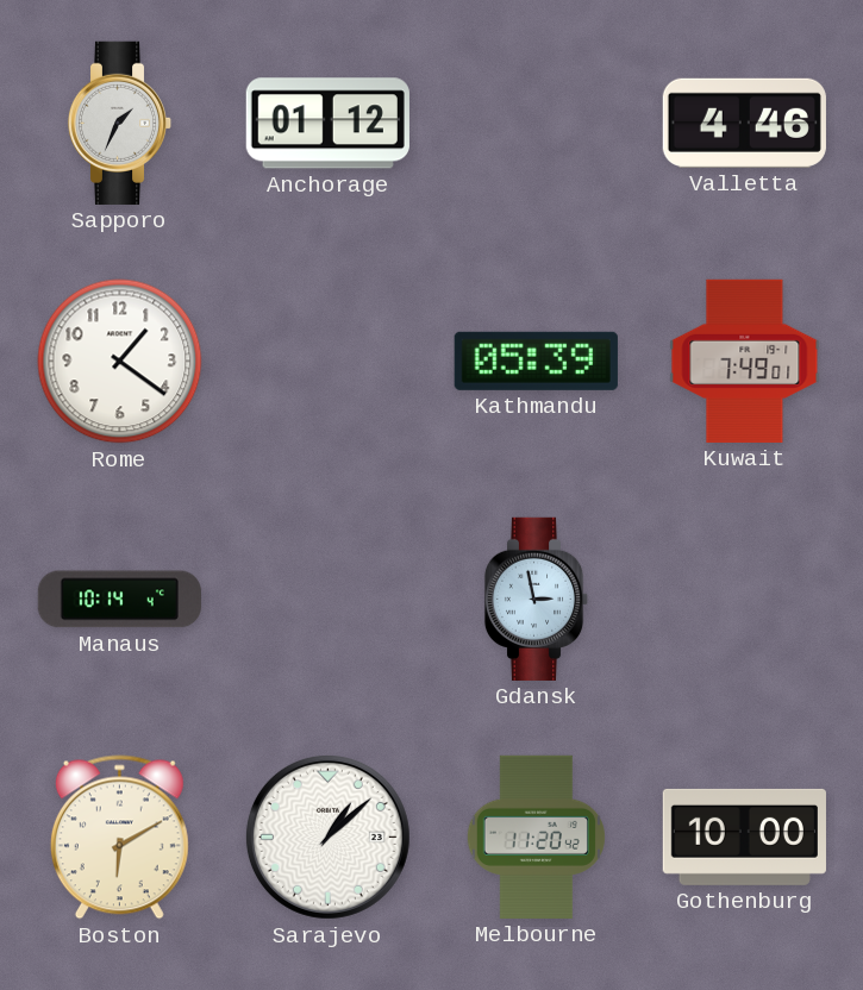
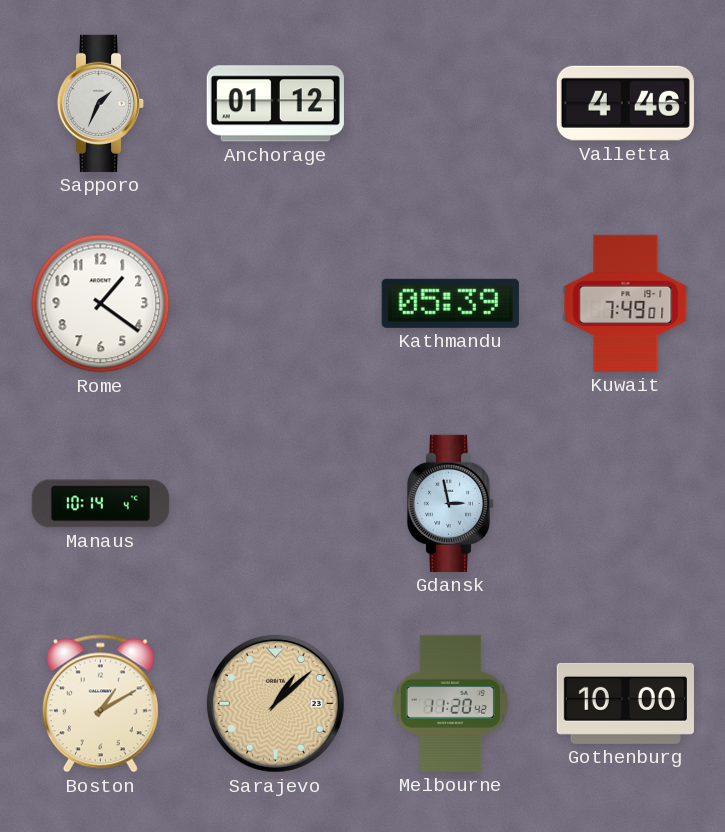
Boston: 6:10 -> 1:10 (100, 704)
Sarajevo dial: white -> champagne (275, 703)
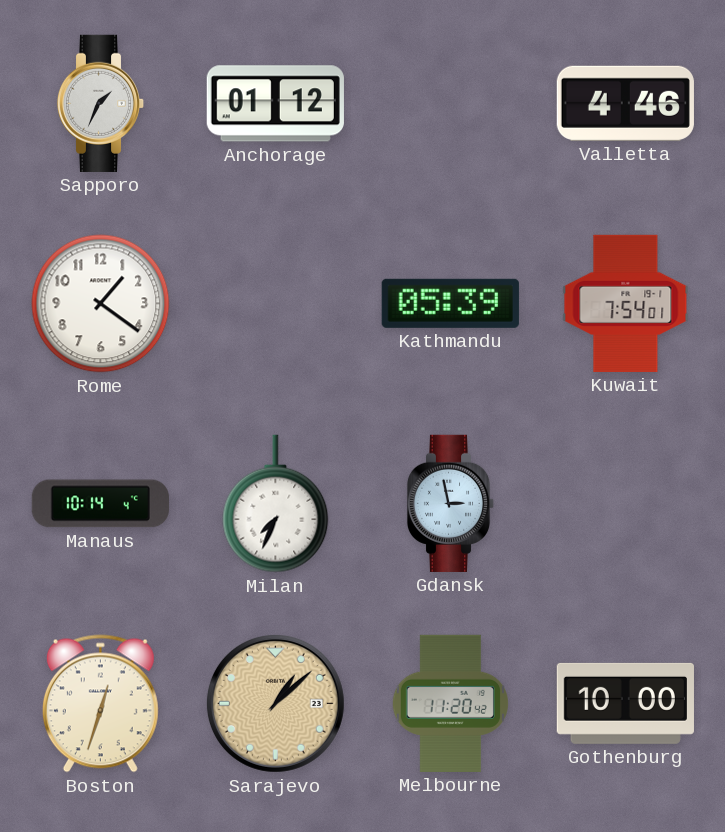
Kuwait: 7:49 -> 7:54 (626, 303)
Milan: none -> 7:34 (276, 504)
Boston: 1:10 -> 12:33 (100, 704)
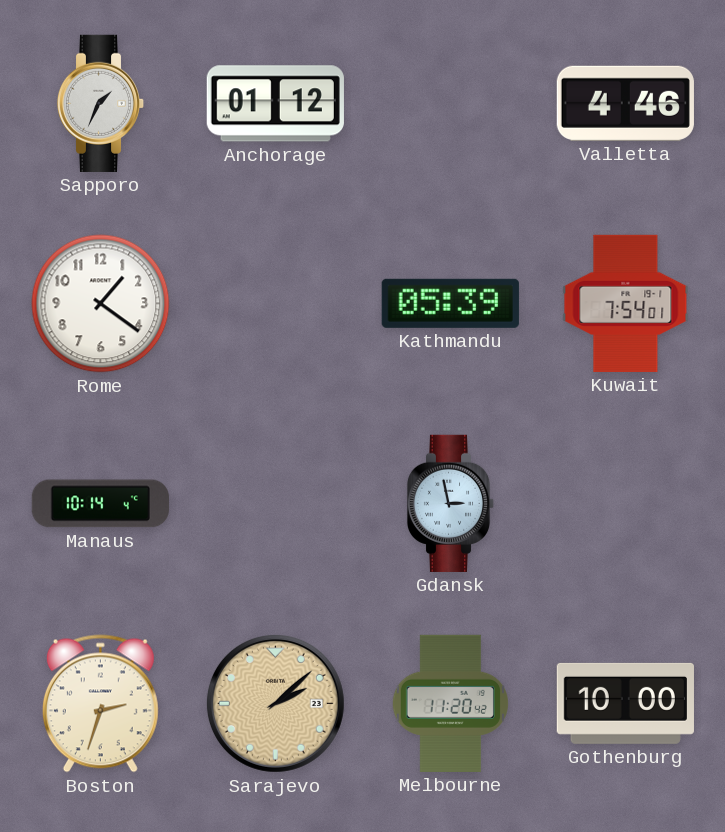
Milan: 7:34 -> none (276, 504)
Boston: 12:33 -> 2:33 (100, 704)
Sarajevo: 1:08 -> 2:08 (275, 703)
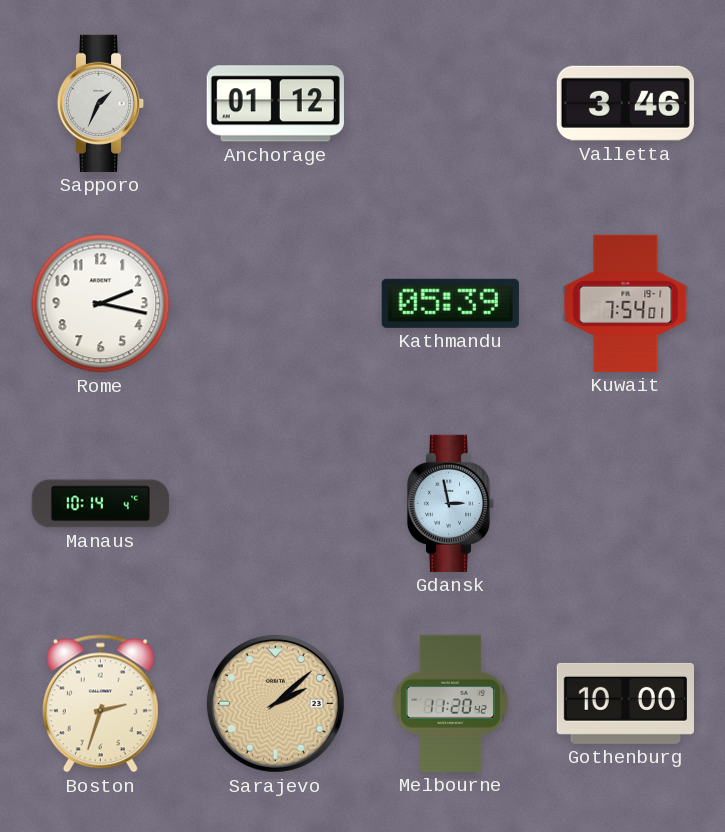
Valletta: 4:46 -> 3:46 (625, 103)
Rome: 1:21 -> 2:17 (101, 304)
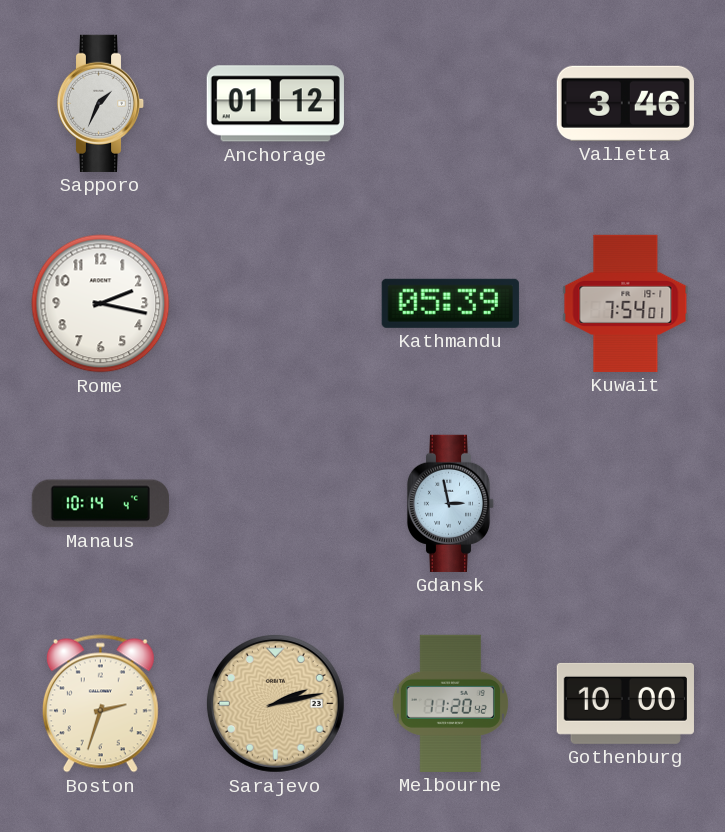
Sarajevo: 2:08 -> 2:13 (275, 703)
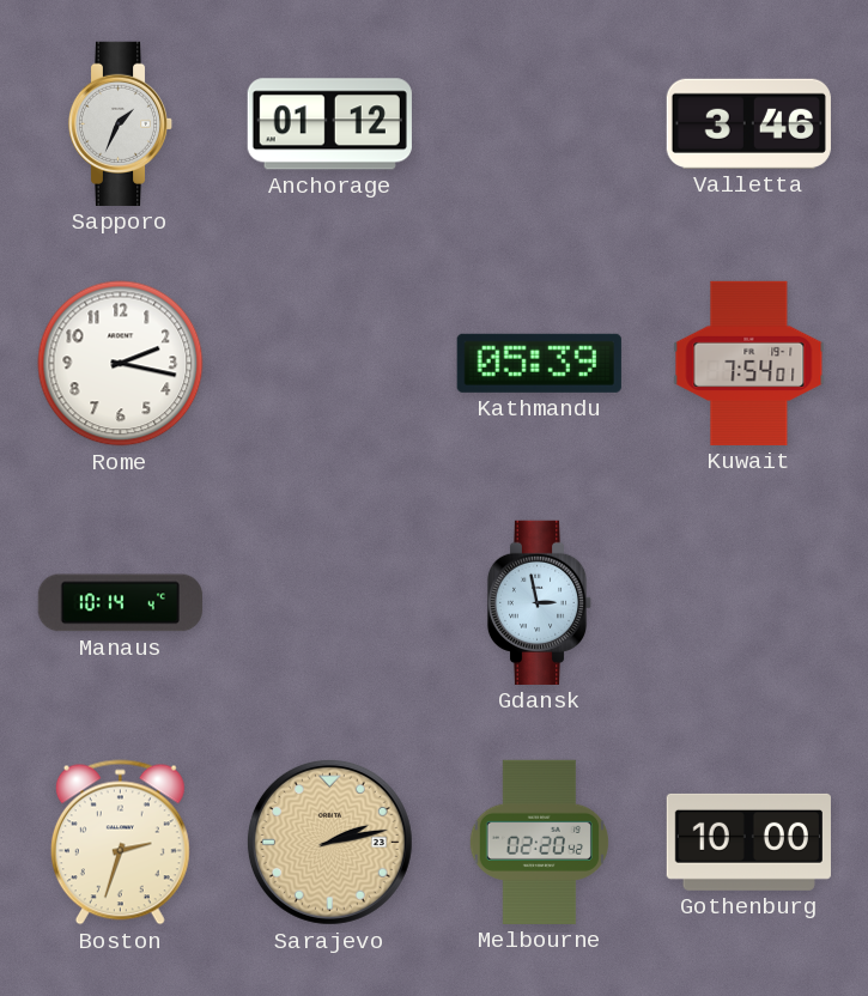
Melbourne: 11:20 -> 02:20 (539, 842)
